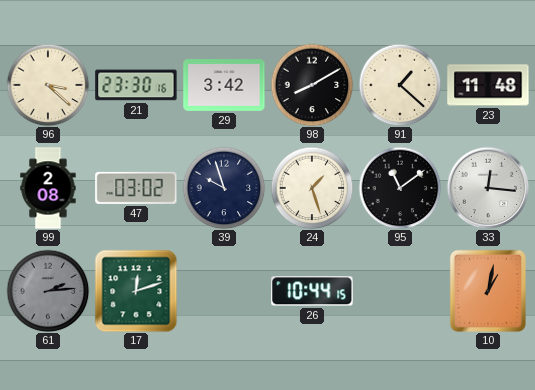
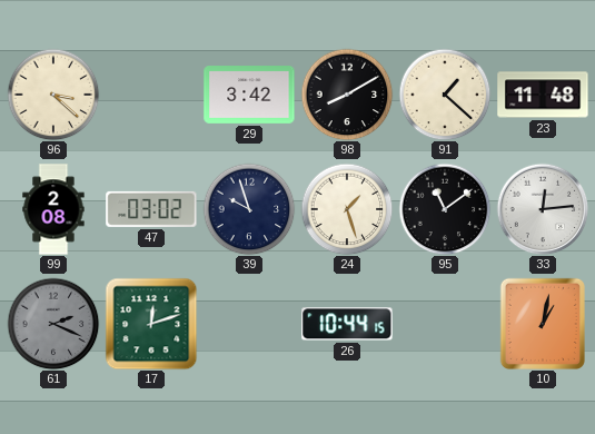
21: 23:30 -> none (136, 85)
33: 12:16 -> 12:14 (543, 209)
61: 2:14 -> 2:19 (53, 324)
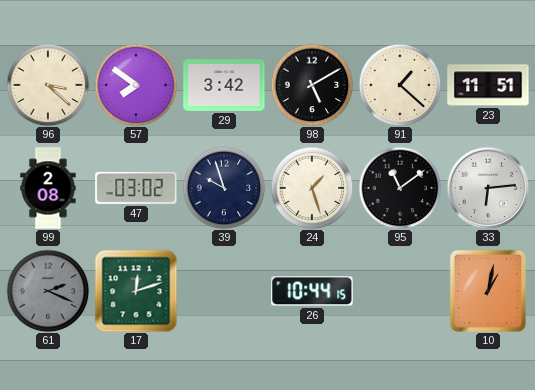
57: none -> 7:51 (136, 85)
98: 8:10 -> 5:10 (312, 85)
23: 11:48 -> 11:51 (488, 85)
33: 12:14 -> 6:14 (488, 188)
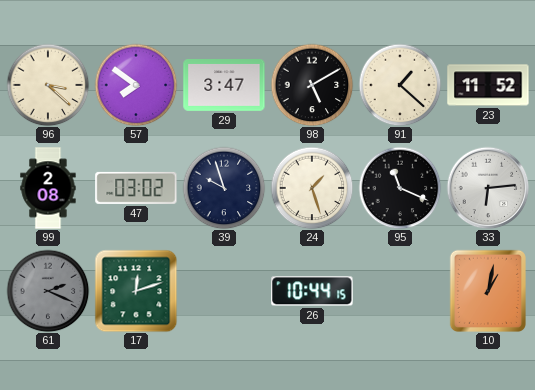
29: 3:42 -> 3:47 (224, 86)
23: 11:51 -> 11:52 (488, 85)
95: 11:09 -> 11:19 (400, 188)
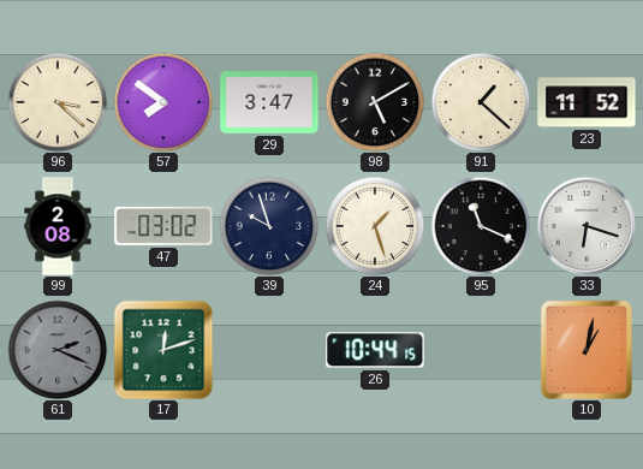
33: 6:14 -> 6:18 (587, 226)
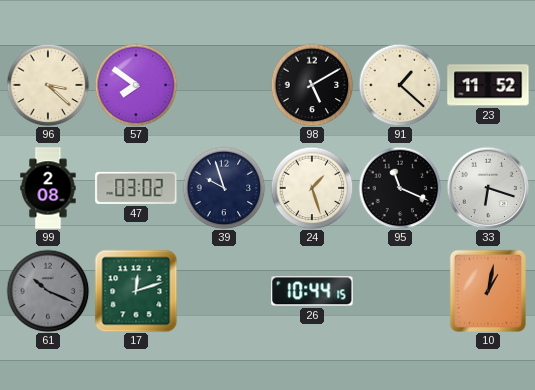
29: 3:47 -> none (269, 103)
61: 2:19 -> 10:19 (48, 291)
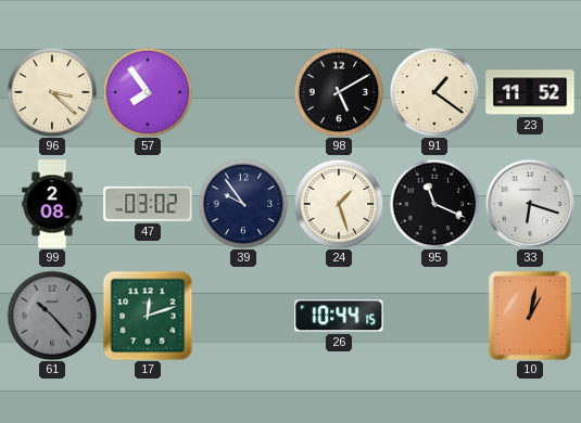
57: 7:51 -> 7:54 (148, 92)
91: 1:22 -> 1:21 (434, 92)
39: 9:57 -> 9:54 (243, 204)
61: 10:19 -> 10:23 (52, 316)
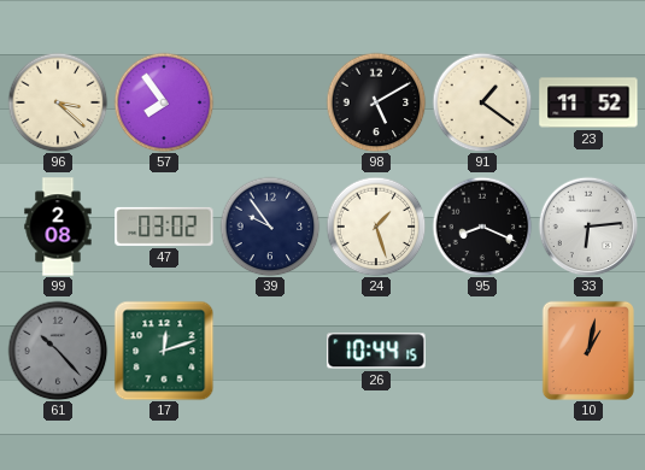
95: 11:19 -> 8:19 (482, 227)
33: 6:18 -> 6:14 (588, 227)
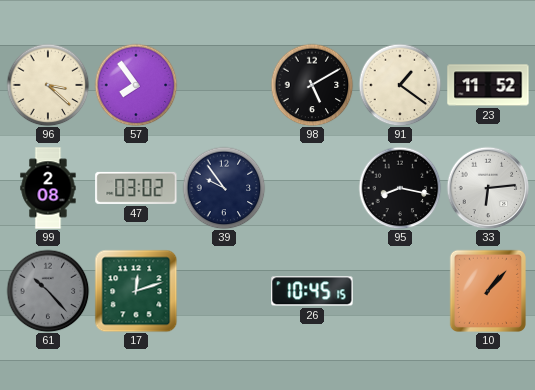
24: 1:27 -> none (376, 227)
95: 8:19 -> 8:17 (400, 188)
26: 10:44 -> 10:45 (312, 291)
10: 1:02 -> 1:07 (488, 290)
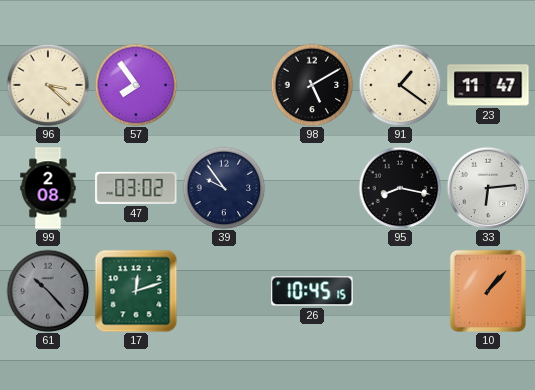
23: 11:52 -> 11:47 (488, 85)
